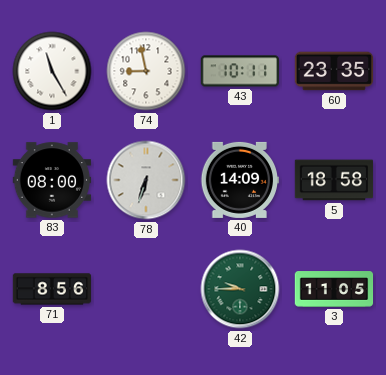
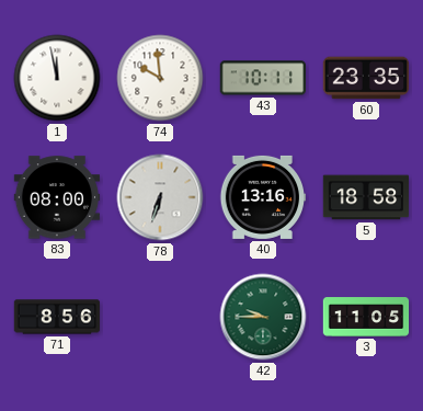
1: 11:25 -> 11:58 (57, 78)
74: 8:58 -> 9:59 (160, 78)
40: 14:09 -> 13:16 (262, 197)
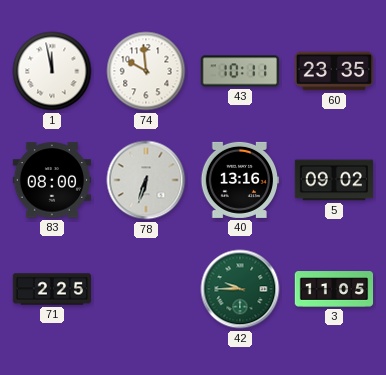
5: 18:58 -> 09:02 (334, 180)
71: 8:56 -> 2:25 (52, 289)
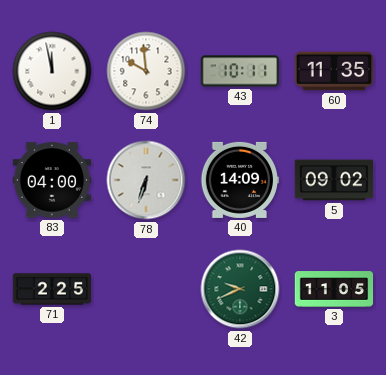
60: 23:35 -> 11:35 (334, 71)
83: 08:00 -> 04:00 (52, 180)
40: 13:16 -> 14:09 (239, 180)
42: 9:45 -> 9:41 (240, 289)
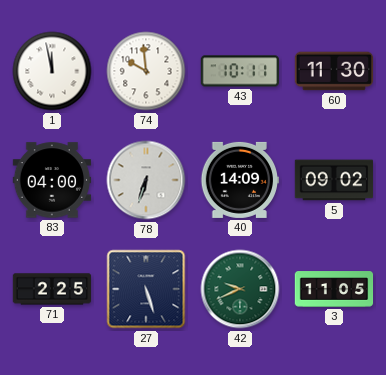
60: 11:35 -> 11:30 (334, 71)
27: none -> 5:27 (146, 289)
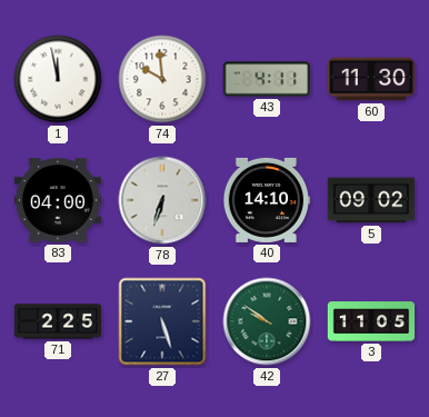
43: 10:11 -> 4:11 (266, 79)
40: 14:09 -> 14:10 (266, 200)
42: 9:41 -> 9:51 (267, 321)
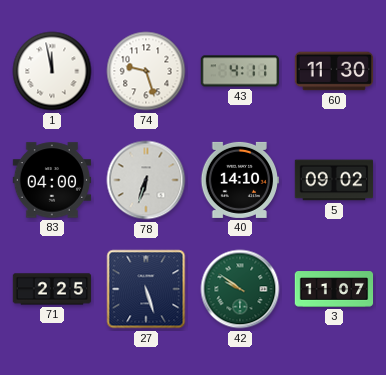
74: 9:59 -> 9:27 (146, 71)
3: 11:05 -> 11:07 (334, 289)
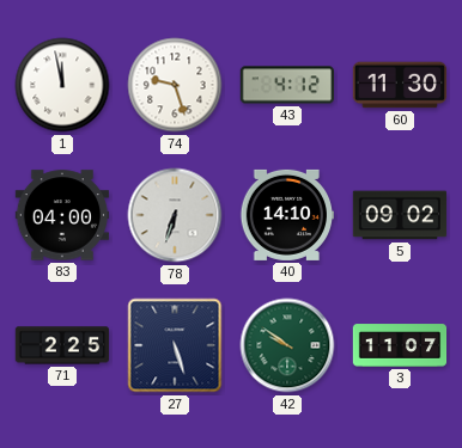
43: 4:11 -> 4:12 (286, 85)
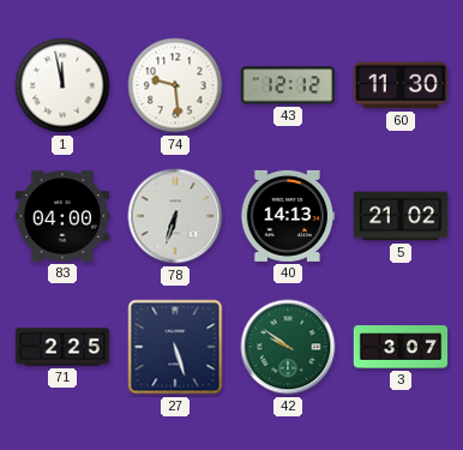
74: 9:27 -> 9:29 (175, 85)
43: 4:12 -> 12:12 (287, 85)
40: 14:10 -> 14:13 (287, 216)
5: 09:02 -> 21:02 (401, 216)
3: 11:07 -> 3:07 (401, 347)
